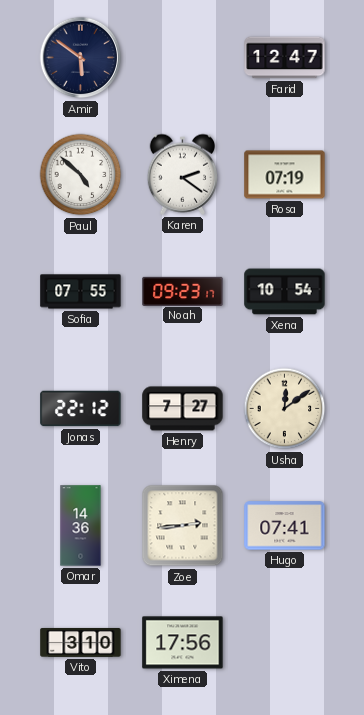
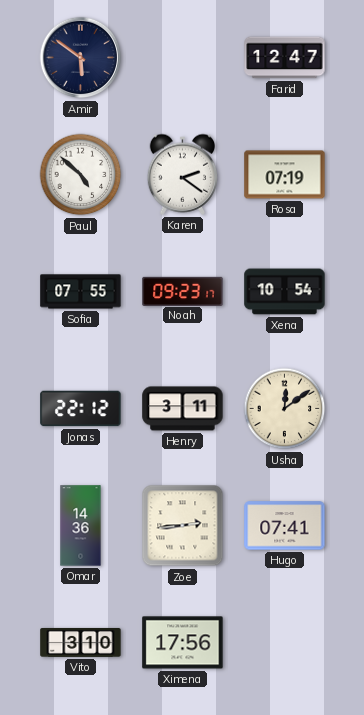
Henry: 7:27 -> 3:11 (183, 409)
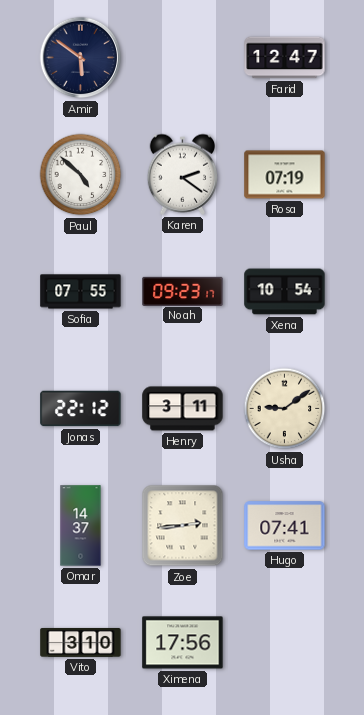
Usha: 12:09 -> 9:09 (285, 409)
Omar: 14:36 -> 14:37 (81, 526)
